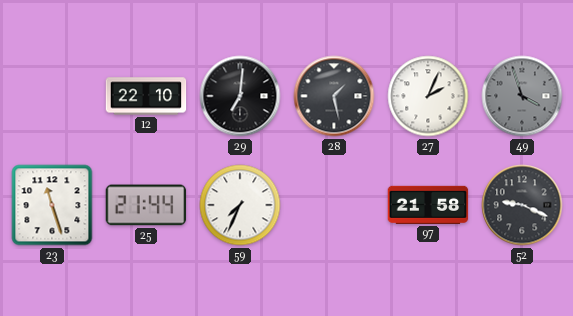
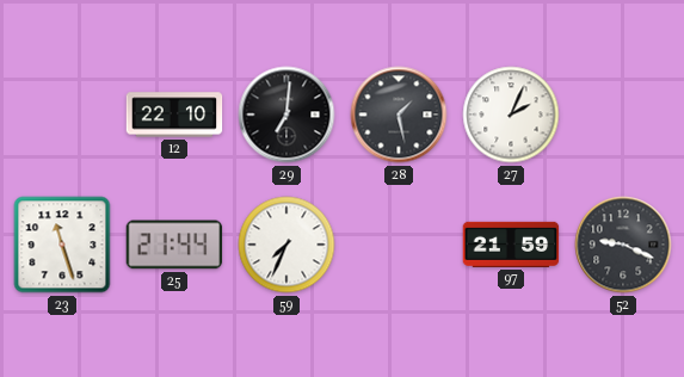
49: 3:57 -> none (522, 96)
97: 21:58 -> 21:59 (511, 245)
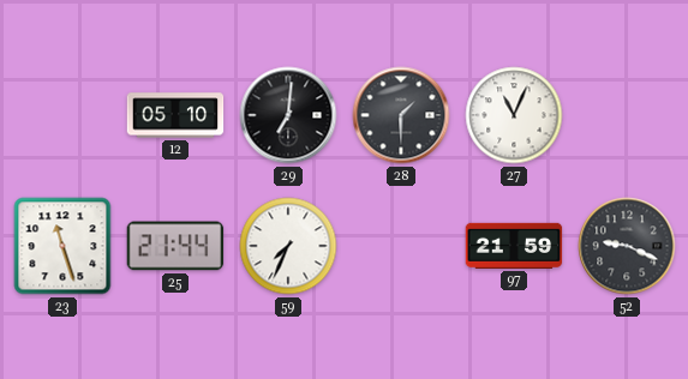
12: 22:10 -> 05:10 (175, 115)
28: 1:28 -> 1:30 (401, 115)
27: 2:04 -> 11:04 (514, 115)
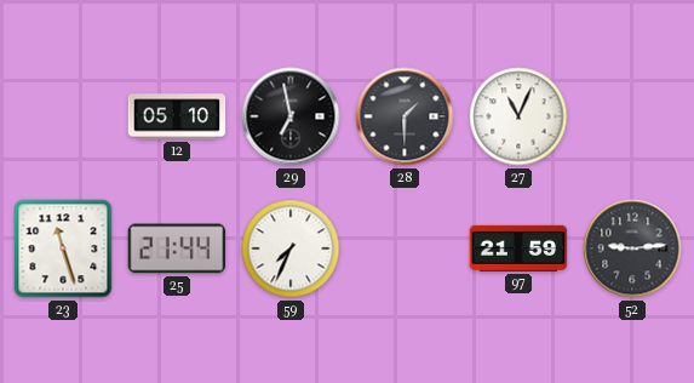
29: 7:01 -> 6:58 (291, 116)
52: 9:19 -> 9:14 (632, 248)
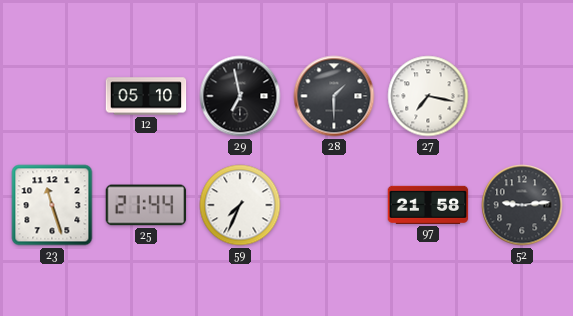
27: 11:04 -> 7:17 (428, 96)
97: 21:59 -> 21:58 (428, 205)
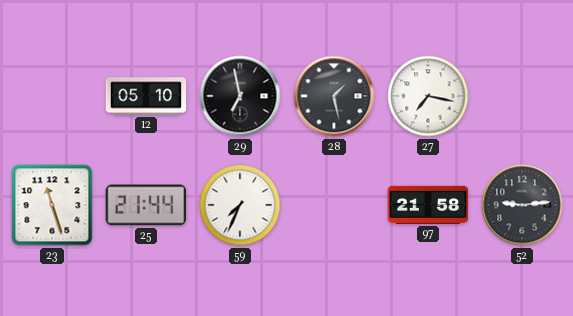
28: 1:30 -> 1:28 (334, 96)
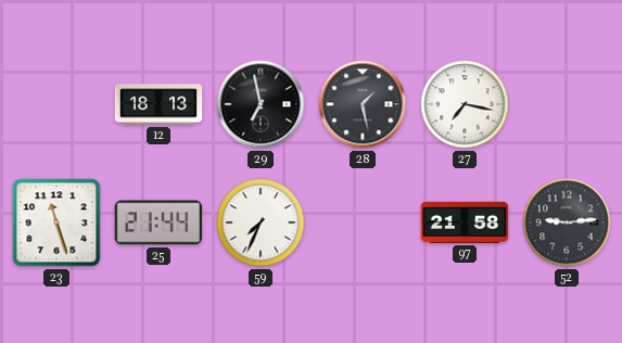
12: 05:10 -> 18:13 (158, 104)
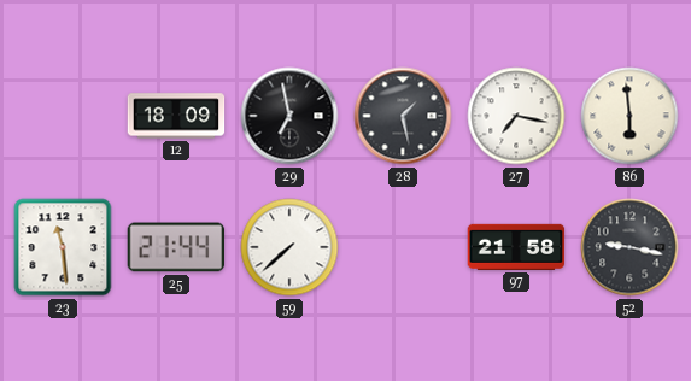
12: 18:13 -> 18:09 (176, 116)
86: none -> 5:59 (629, 116)
23: 11:27 -> 11:29 (63, 247)
59: 7:34 -> 7:38 (289, 247)
52: 9:14 -> 9:17 (629, 247)
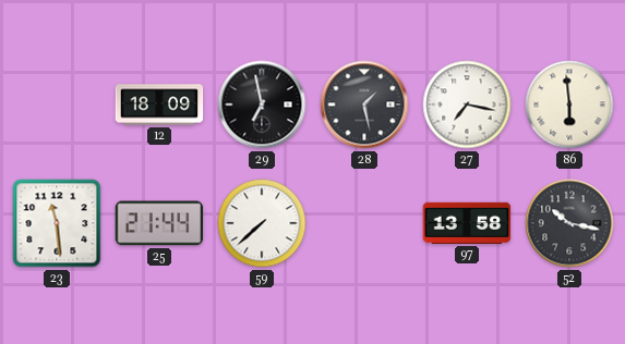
97: 21:58 -> 13:58 (467, 223)
52: 9:17 -> 10:17 (569, 223)
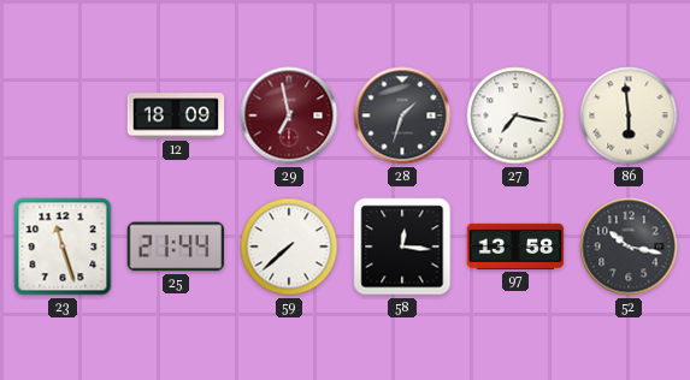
29 dial: black -> burgundy (289, 115)
28: 1:28 -> 1:33 (402, 115)
23: 11:29 -> 11:27 (63, 247)
58: none -> 12:16 (402, 247)
